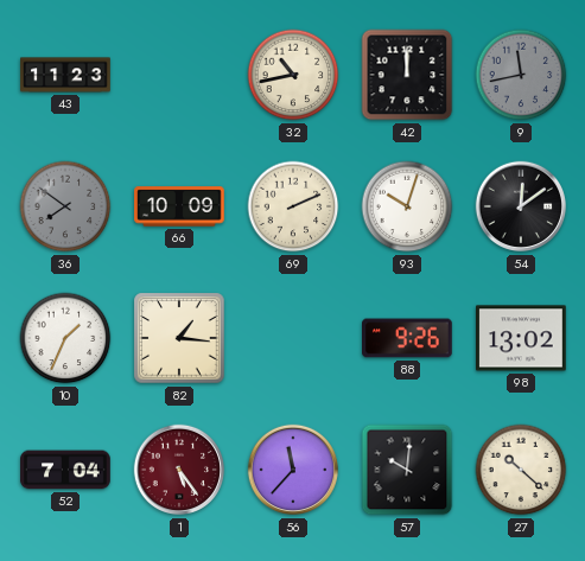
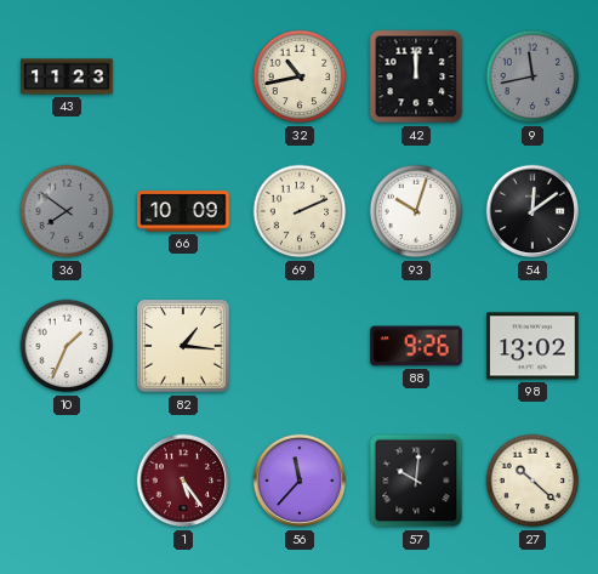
52: 7:04 -> none (65, 470)
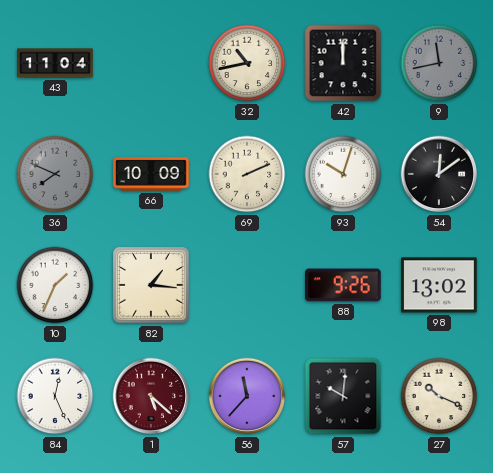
43: 11:23 -> 11:04 (55, 63)
36: 7:51 -> 7:49 (55, 174)
84: none -> 12:26 (55, 396)
1: 5:24 -> 5:22 (151, 396)
27: 10:22 -> 10:19 (439, 396)
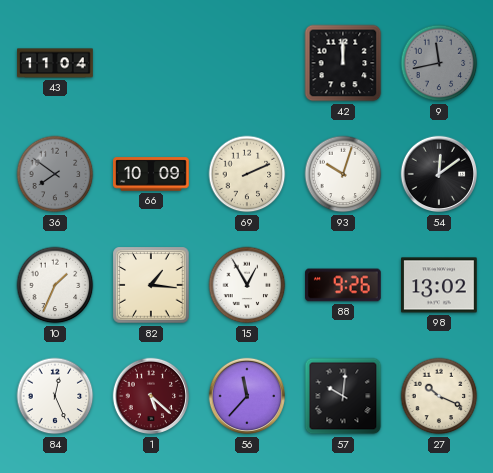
32: 10:43 -> none (247, 63)
36: 7:49 -> 7:51 (55, 174)
15: none -> 12:55 (247, 285)
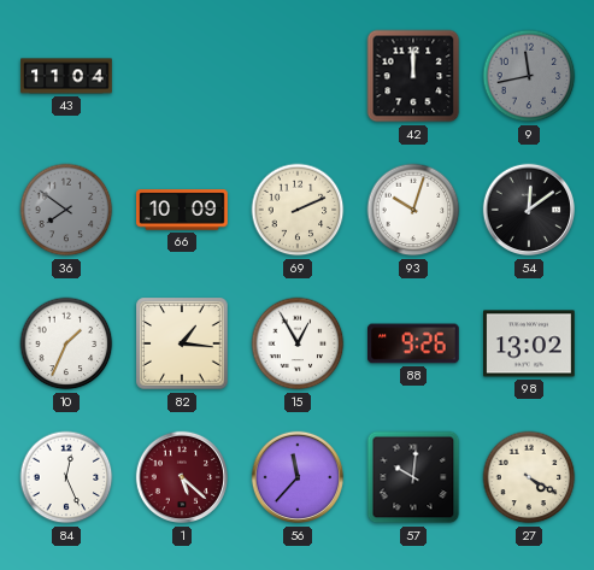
27: 10:19 -> 4:20 (529, 477)
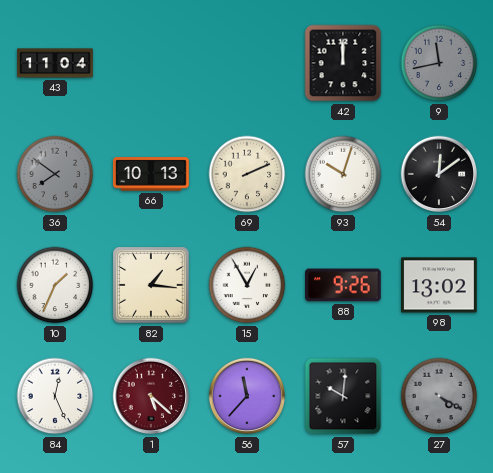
66: 10:09 -> 10:13 (151, 174)
27 dial: cream -> grey (439, 396)
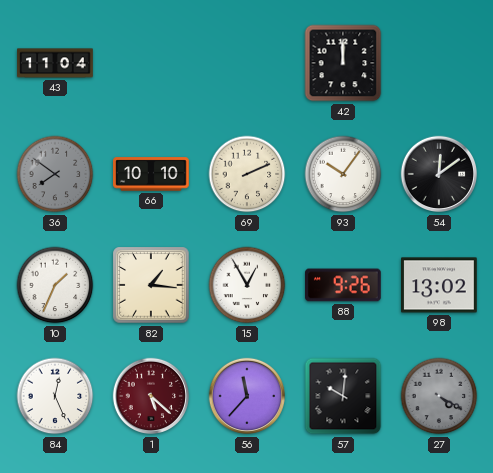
9: 11:43 -> none (439, 63)
66: 10:13 -> 10:10 (151, 174)
93: 10:03 -> 10:06 (343, 174)
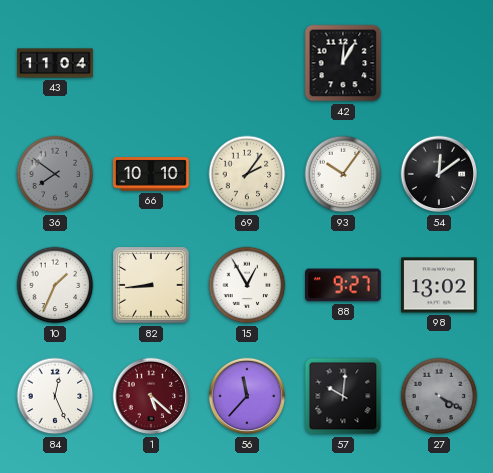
42: 12:00 -> 12:05 (343, 63)
69: 2:11 -> 2:06 (247, 174)
82: 1:16 -> 8:44 (151, 285)
88: 9:26 -> 9:27 (344, 285)
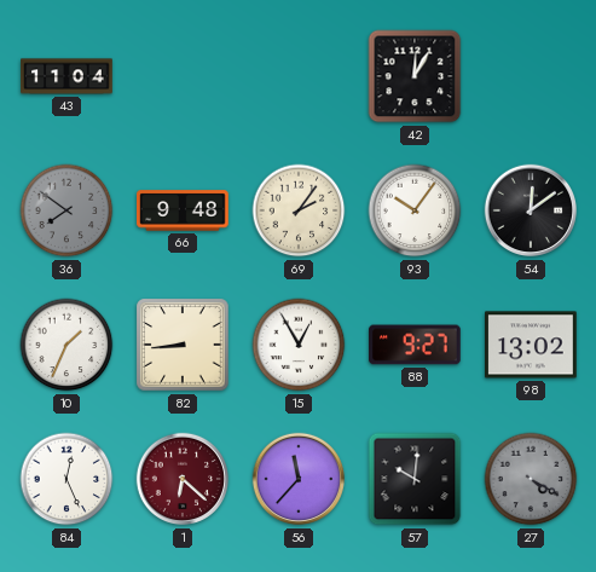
66: 10:10 -> 9:48 (183, 210)
1: 5:22 -> 6:22 (183, 479)
